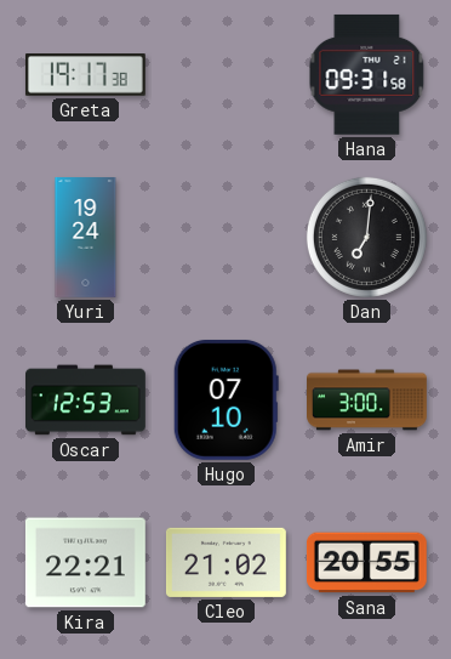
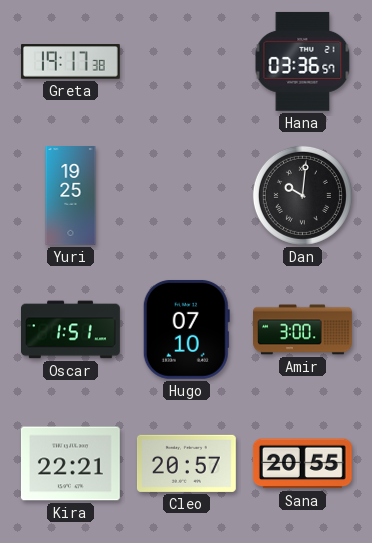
Hana: 09:31 -> 03:36 (303, 61)
Yuri: 19:24 -> 19:25 (71, 196)
Dan: 7:01 -> 10:01 (302, 195)
Oscar: 12:53 -> 1:51 (71, 330)
Cleo: 21:02 -> 20:57 (186, 463)
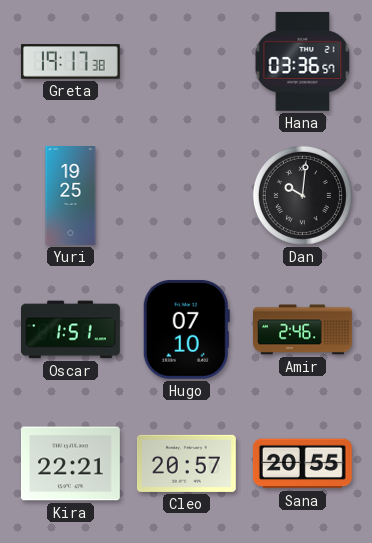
Amir: 3:00 -> 2:46 (303, 330)
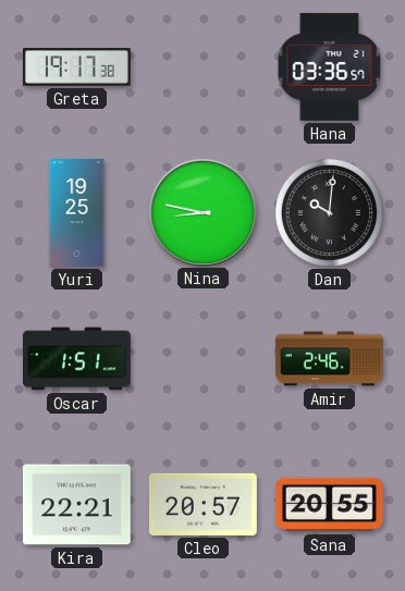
Nina: none -> 8:47 (202, 212)
Hugo: 07:10 -> none (186, 329)
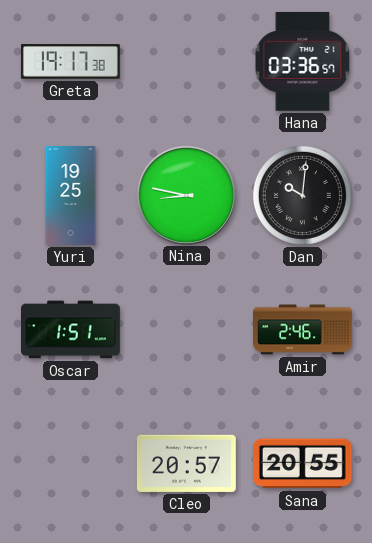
Kira: 22:21 -> none (76, 505)
